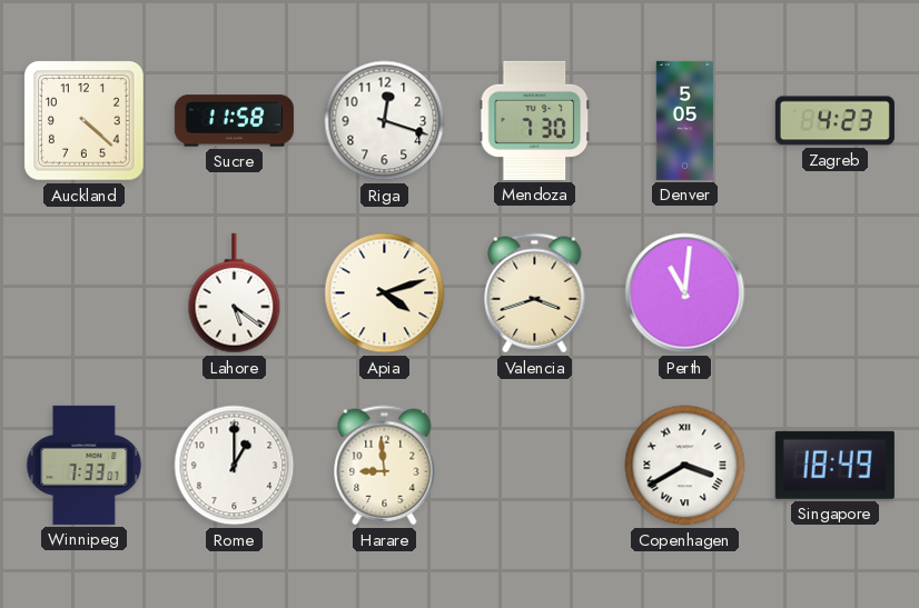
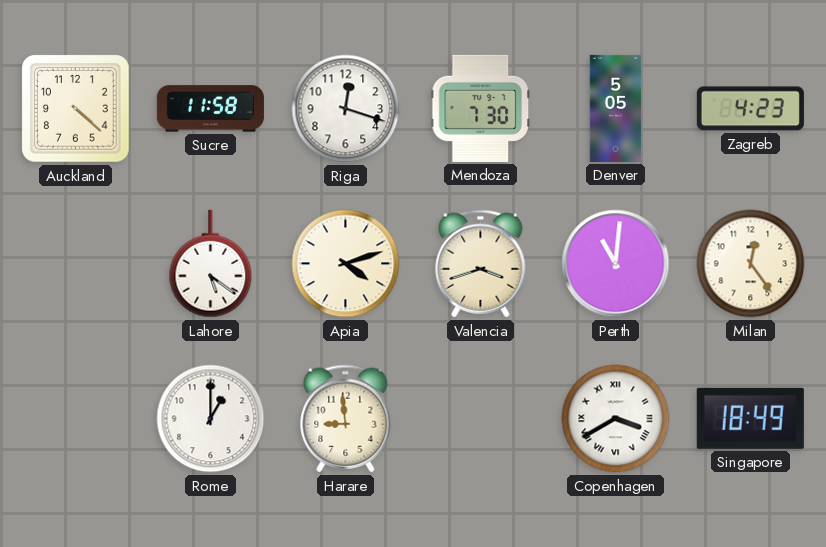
Milan: none -> 12:24 (751, 264)
Winnipeg: 7:33 -> none (85, 465)
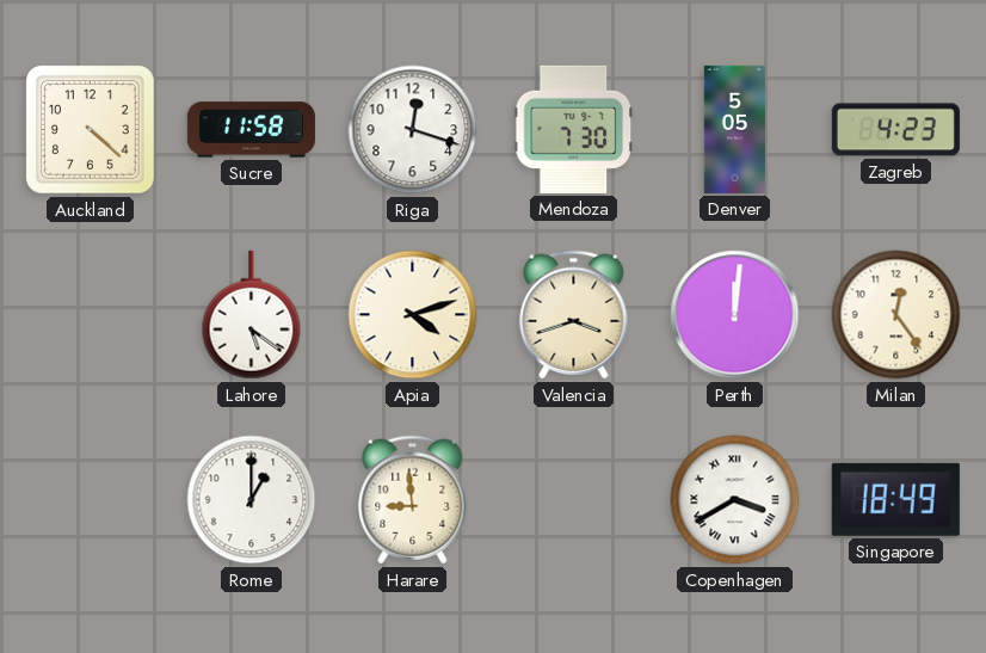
Perth: 11:01 -> 12:01 (735, 315)
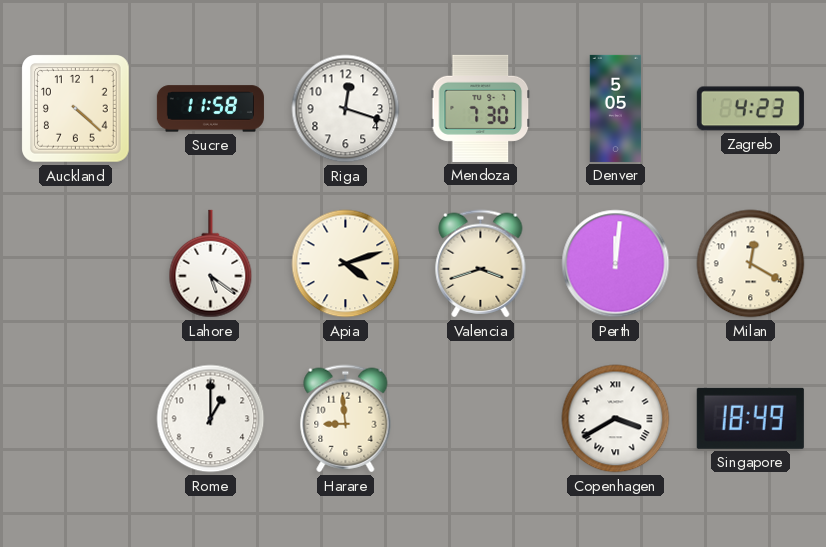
Milan: 12:24 -> 12:20 (751, 264)
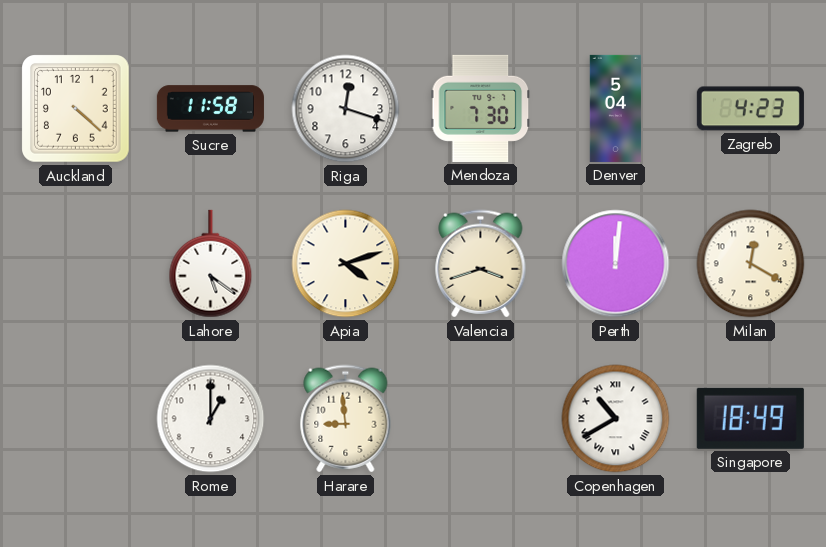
Denver: 5:05 -> 5:04 (616, 108)
Copenhagen: 3:40 -> 10:40 (616, 419)
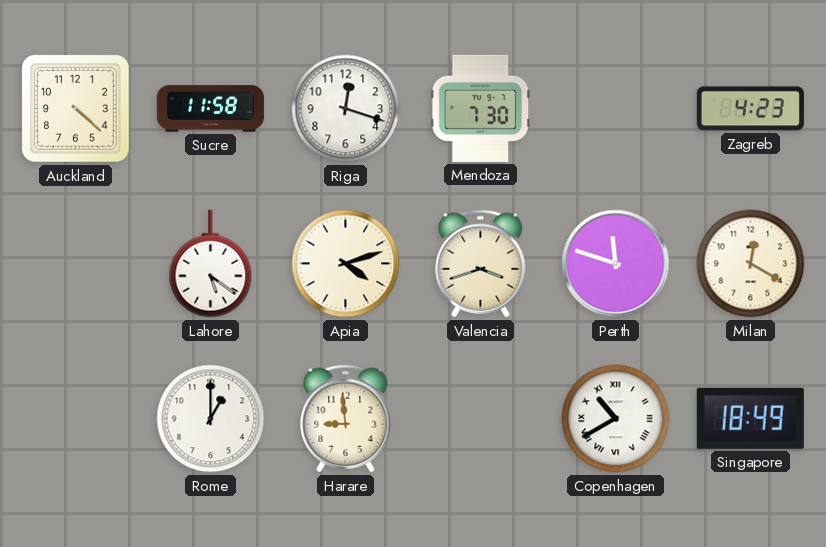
Denver: 5:04 -> none (616, 108)
Perth: 12:01 -> 11:48 (616, 264)
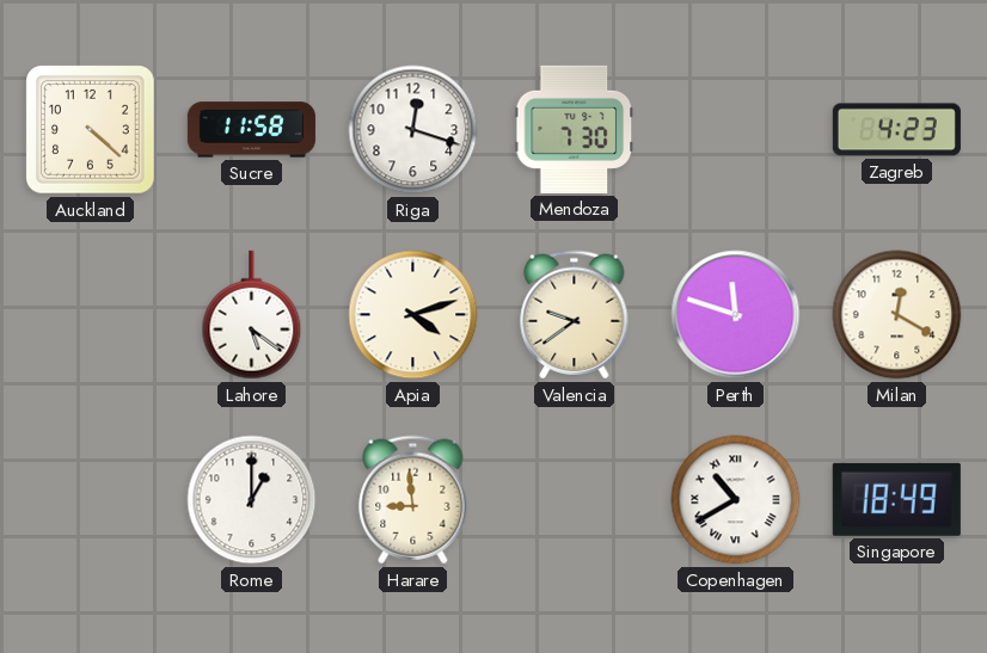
Valencia: 3:42 -> 9:39 (575, 315)
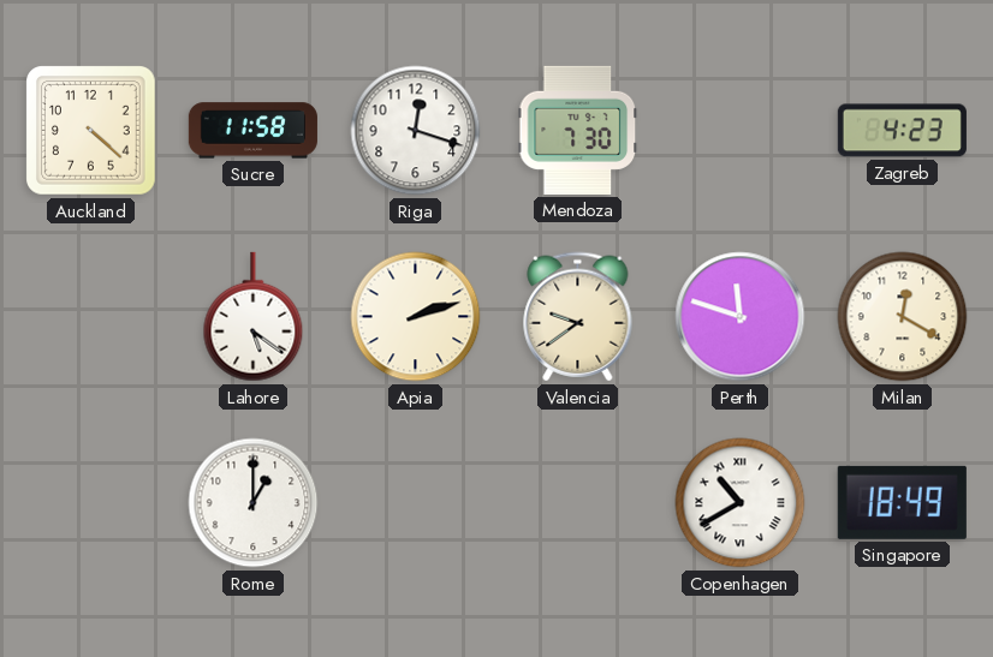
Apia: 4:12 -> 2:12 (416, 317)
Harare: 8:59 -> none (413, 500)
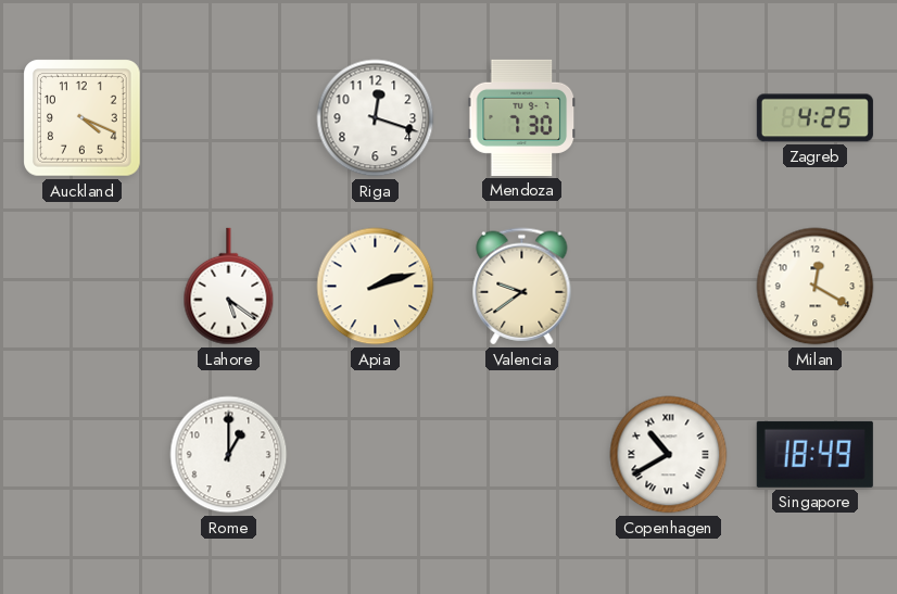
Auckland: 4:22 -> 4:19 (83, 118)
Sucre: 11:58 -> none (252, 131)
Zagreb: 4:23 -> 4:25 (814, 118)
Perth: 11:48 -> none (741, 317)
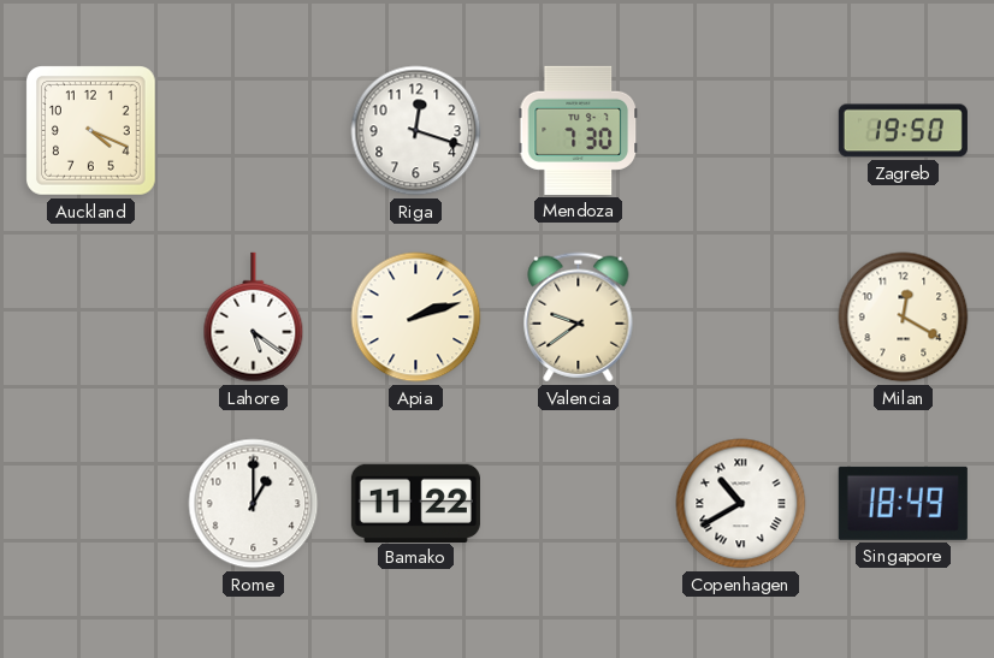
Zagreb: 4:25 -> 19:50 (903, 131)
Bamako: none -> 11:22 (415, 503)
